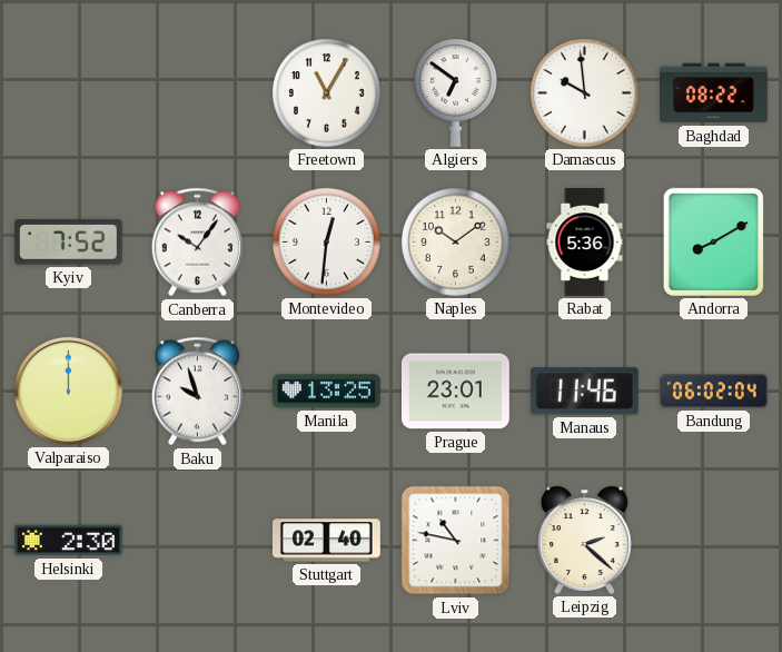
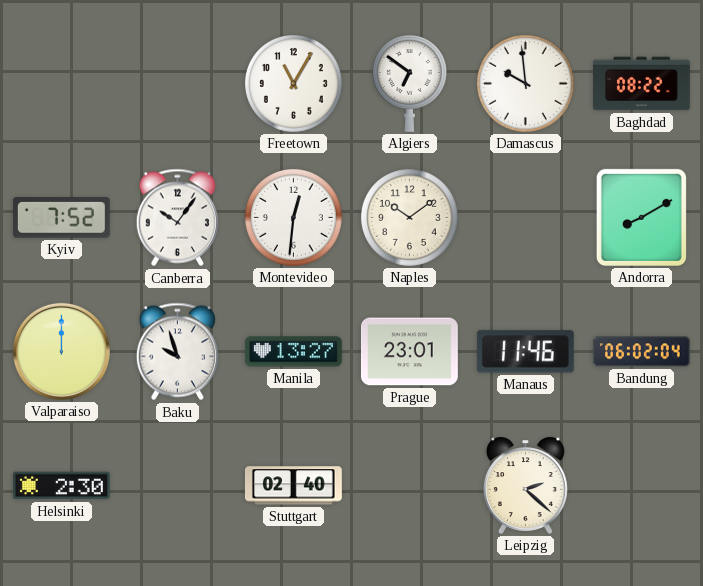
Rabat: 5:36 -> none (585, 243)
Manila: 13:25 -> 13:27 (293, 352)
Lviv: 10:47 -> none (456, 541)
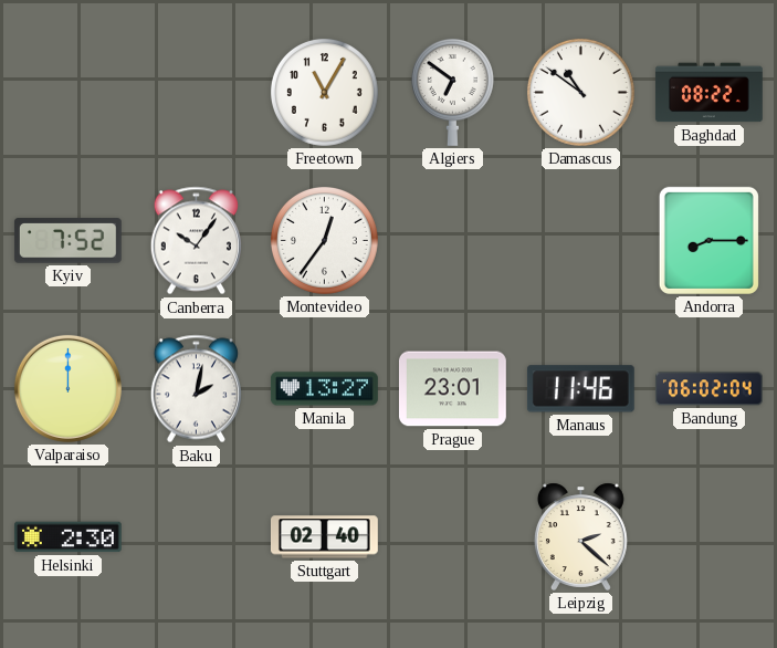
Damascus: 9:59 -> 10:51 (580, 92)
Montevideo: 12:31 -> 12:36 (324, 240)
Naples: 10:09 -> none (409, 217)
Andorra: 8:10 -> 8:15 (708, 240)
Baku: 9:57 -> 2:02 (196, 389)
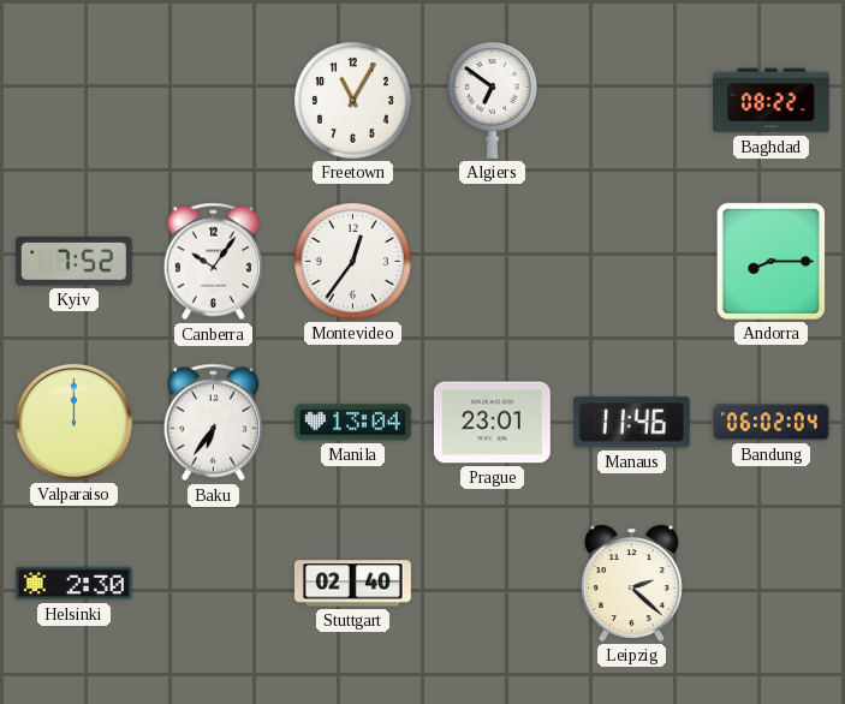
Damascus: 10:51 -> none (580, 92)
Baku: 2:02 -> 6:36 (213, 423)
Manila: 13:27 -> 13:04 (352, 423)
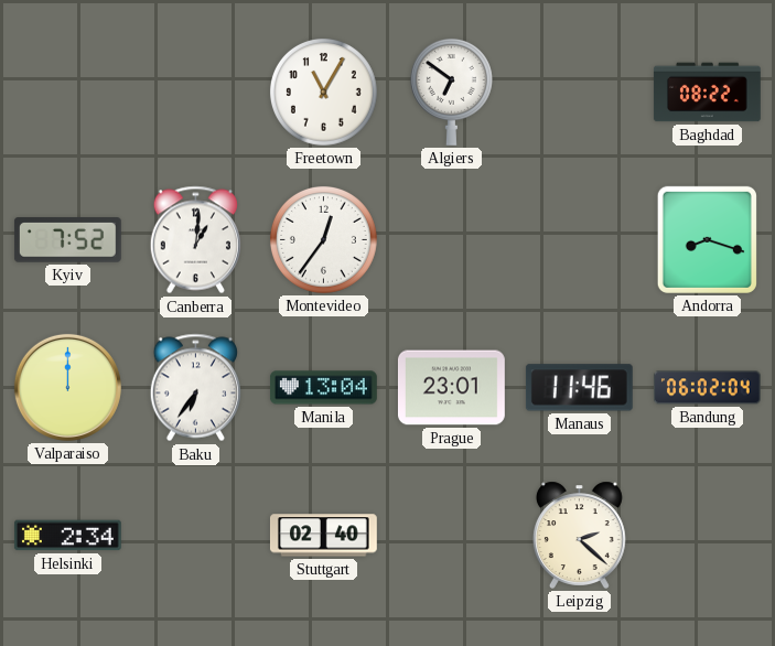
Canberra: 10:06 -> 1:01 (195, 240)
Andorra: 8:15 -> 8:18 (707, 239)
Helsinki: 2:30 -> 2:34 (67, 536)
